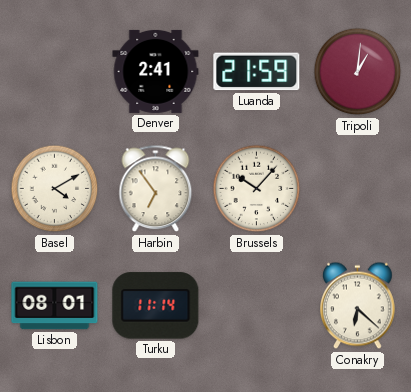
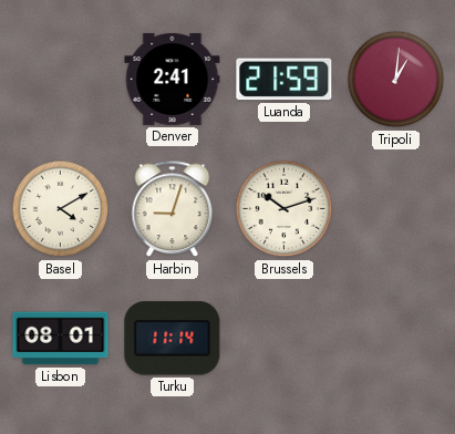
Harbin: 6:54 -> 9:03 (173, 209)
Brussels: 10:07 -> 10:12 (285, 209)
Conakry: 6:22 -> none (358, 306)
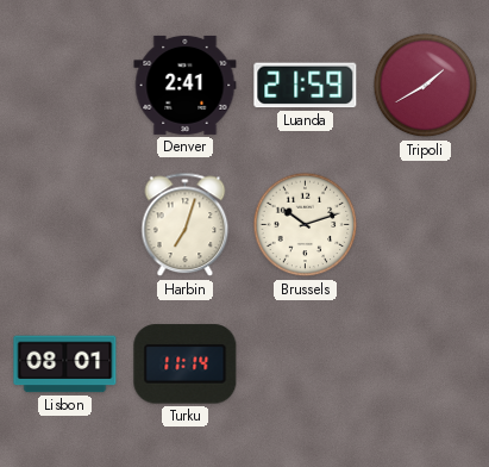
Tripoli: 1:01 -> 1:40 (426, 86)
Basel: 4:10 -> none (61, 209)
Harbin: 9:03 -> 7:03 (186, 225)
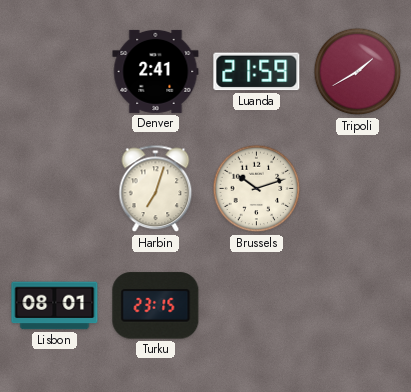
Turku: 11:14 -> 23:15 (156, 306)
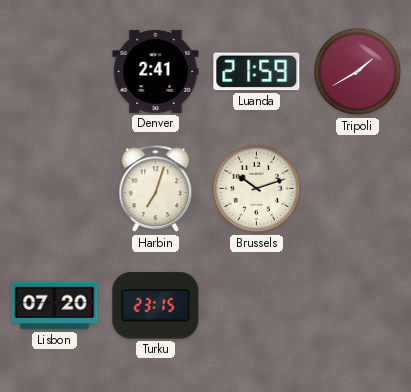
Lisbon: 08:01 -> 07:20 (55, 306)
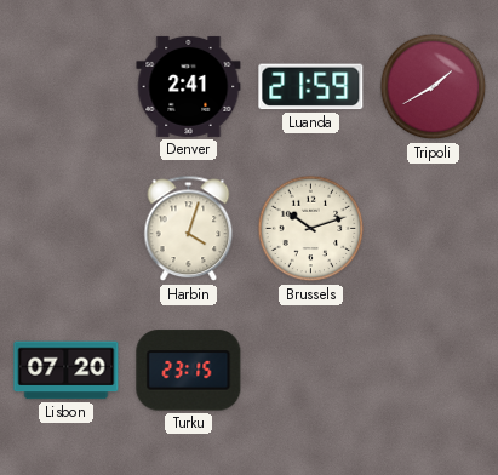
Harbin: 7:03 -> 4:03 (189, 229)
